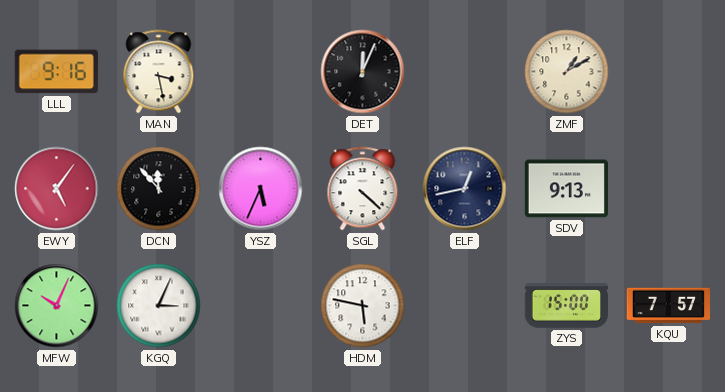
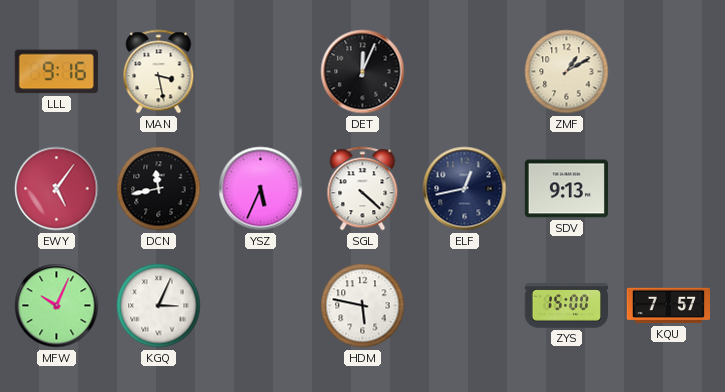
DCN: 11:53 -> 11:43 (159, 189)
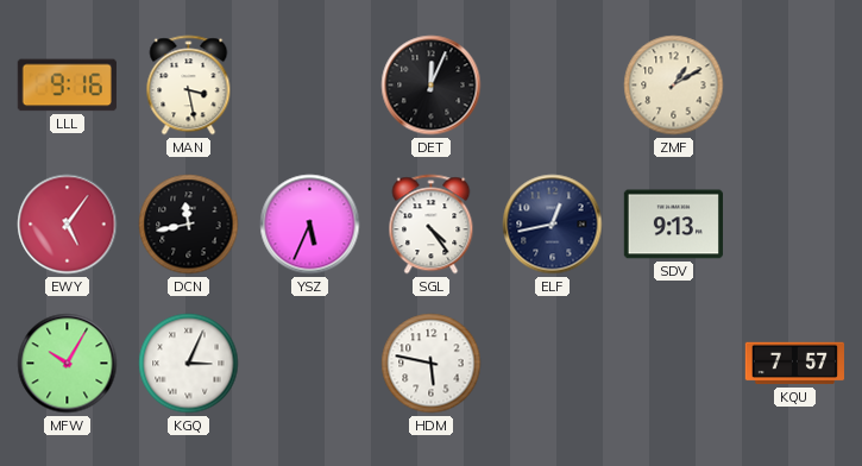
SGL: 4:22 -> 4:24 (432, 225)
MFW: 10:04 -> 10:05 (68, 364)
ZYS: 15:00 -> none (566, 306)
